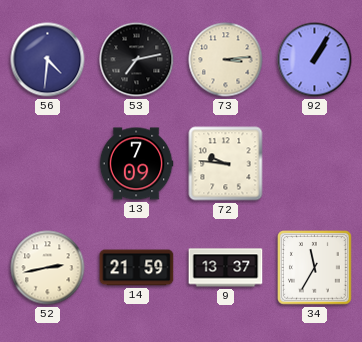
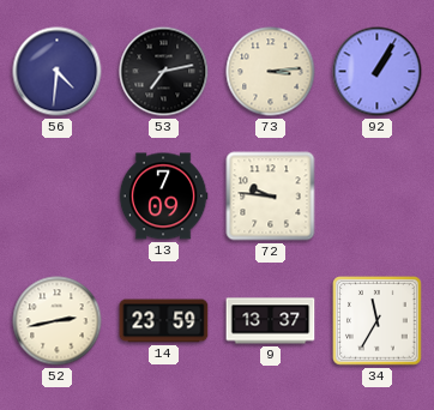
14: 21:59 -> 23:59 (164, 321)
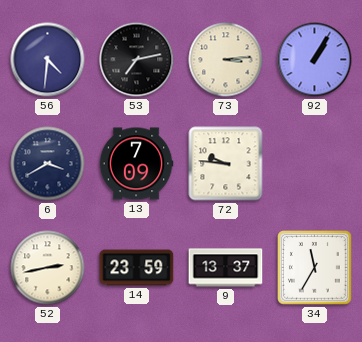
6: none -> 3:40 (48, 164)
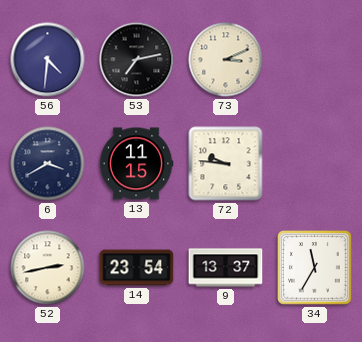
73: 3:14 -> 3:11 (226, 60)
92: 1:05 -> none (315, 60)
13: 7:09 -> 11:15 (136, 164)
14: 23:59 -> 23:54 (137, 268)
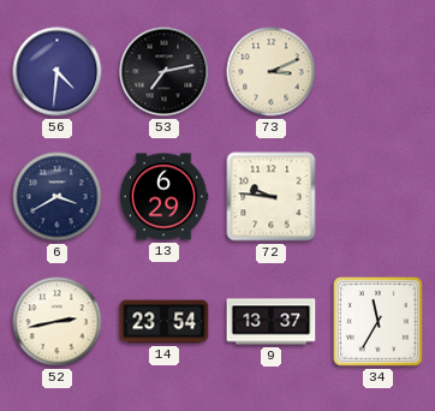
13: 11:15 -> 6:29 (163, 197)
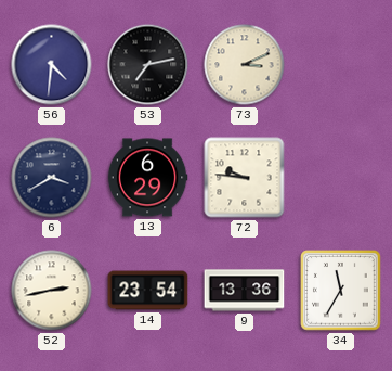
9: 13:37 -> 13:36 (245, 291)
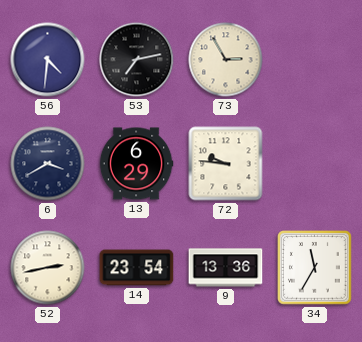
73: 3:11 -> 2:55 (226, 60)
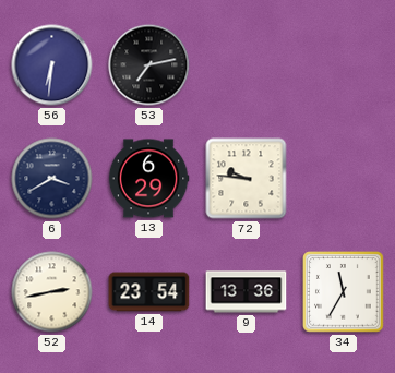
56: 4:31 -> 6:31 (52, 65)
73: 2:55 -> none (226, 60)
